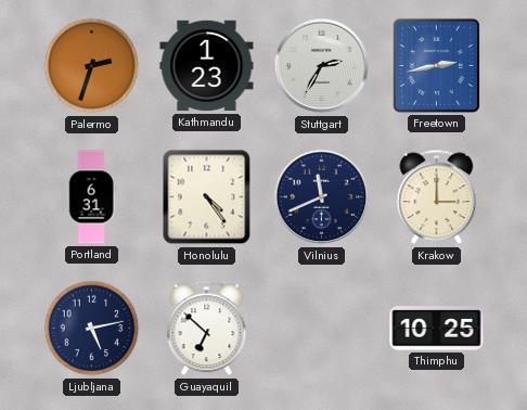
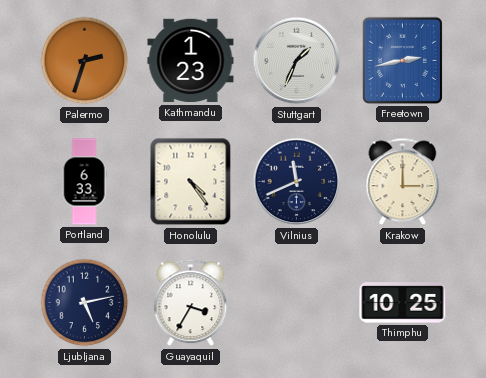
Stuttgart: 2:35 -> 1:34 (297, 61)
Portland: 6:31 -> 6:33 (84, 182)
Guayaquil: 6:52 -> 3:35 (191, 303)
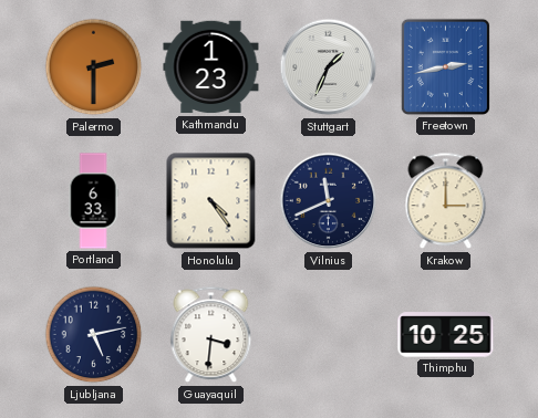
Palermo: 2:33 -> 2:30 (94, 67)
Guayaquil: 3:35 -> 3:31 (211, 335)
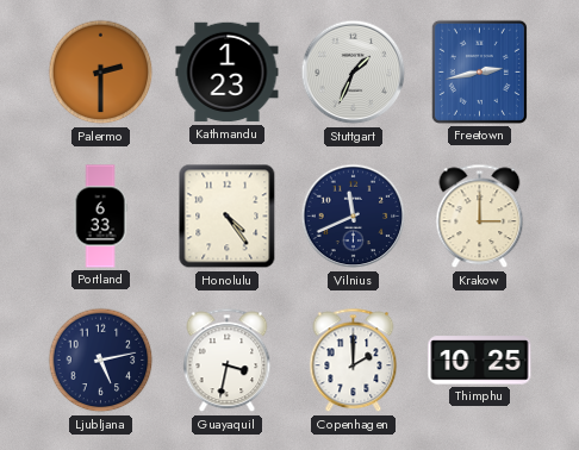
Guayaquil: 3:31 -> 3:32 (228, 361)
Copenhagen: none -> 2:00 (354, 361)
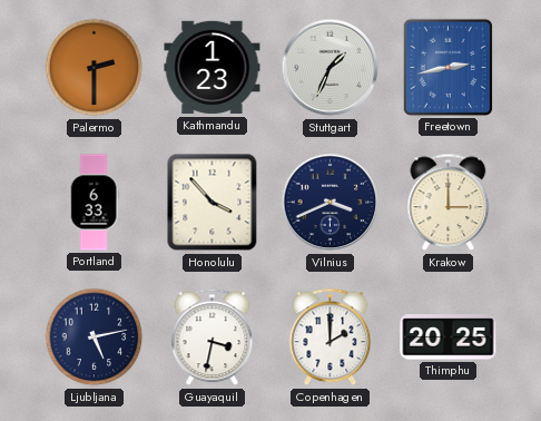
Honolulu: 4:24 -> 3:53 (213, 203)
Vilnius: 11:41 -> 3:41 (331, 203)
Thimphu: 10:25 -> 20:25 (449, 337)
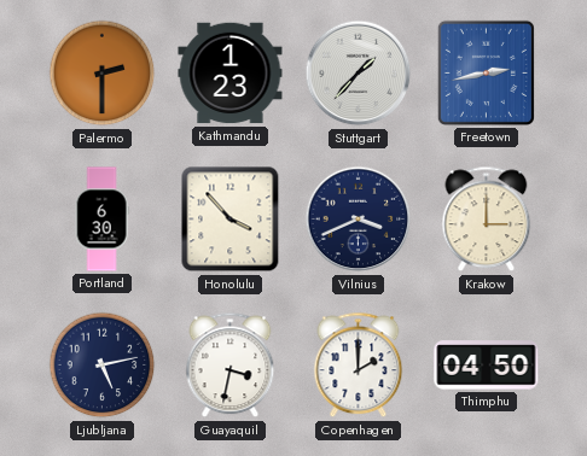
Stuttgart: 1:34 -> 1:37 (359, 74)
Portland: 6:33 -> 6:30 (101, 220)
Thimphu: 20:25 -> 04:50 (487, 366)
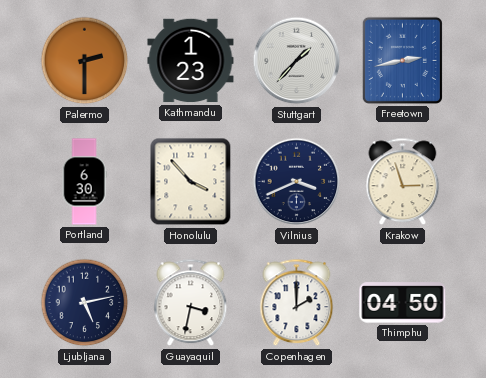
Krakow: 3:00 -> 2:57 (403, 182)
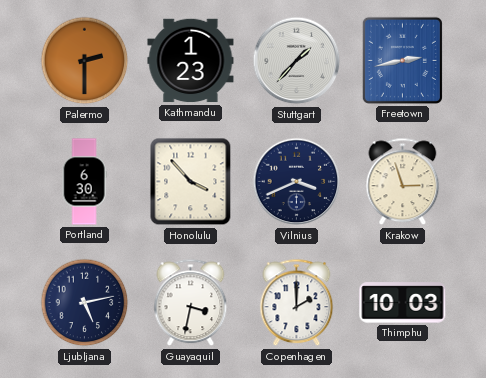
Thimphu: 04:50 -> 10:03 (403, 303)
